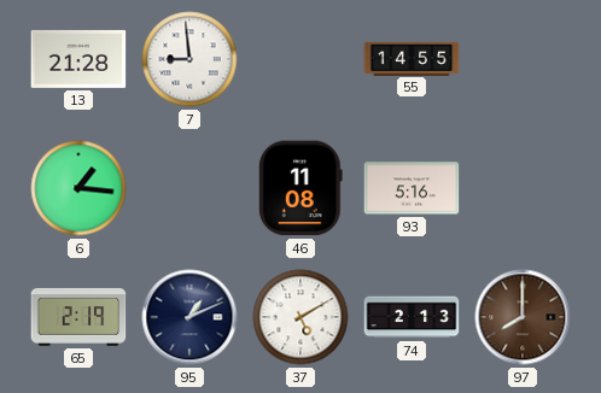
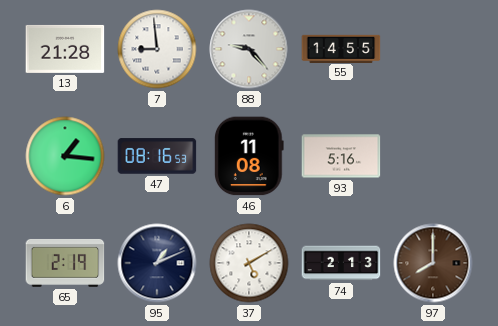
88: none -> 9:23 (249, 49)
47: none -> 08:16 (157, 156)
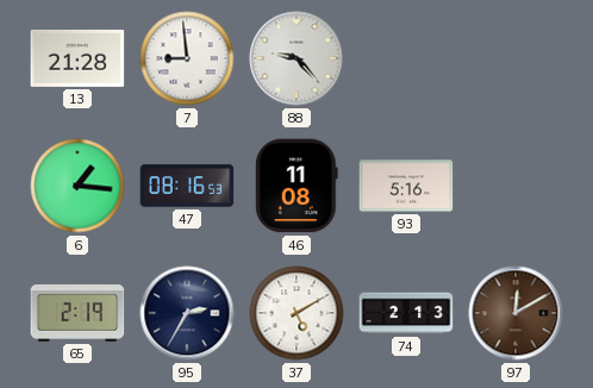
55: 14:55 -> none (341, 48)
95: 1:11 -> 2:35 (187, 313)
97: 8:00 -> 12:10 (516, 313)
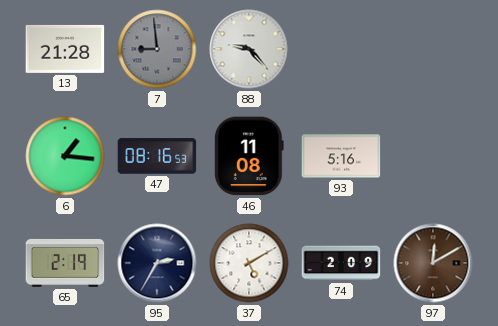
7 dial: white -> grey (157, 49)
74: 2:13 -> 2:09 (341, 263)
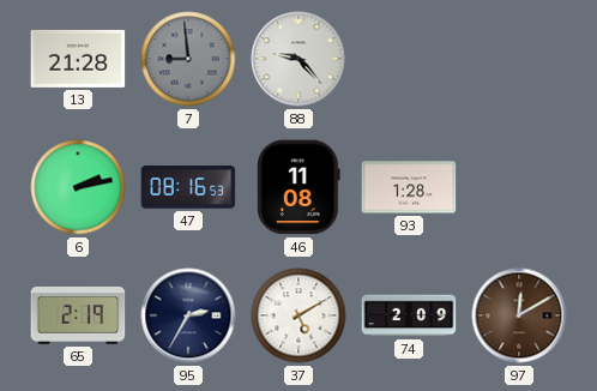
6: 1:16 -> 2:13 (78, 187)
93: 5:16 -> 1:28 (409, 187)
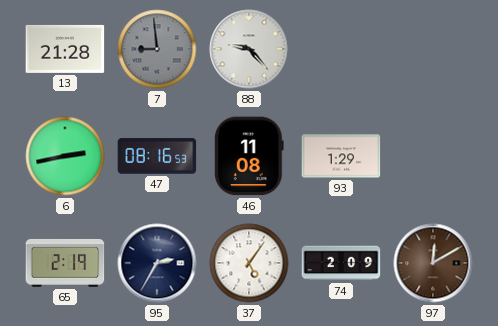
6: 2:13 -> 2:43 (65, 156)
93: 1:28 -> 1:29 (341, 156)
37: 5:10 -> 5:06 (249, 263)
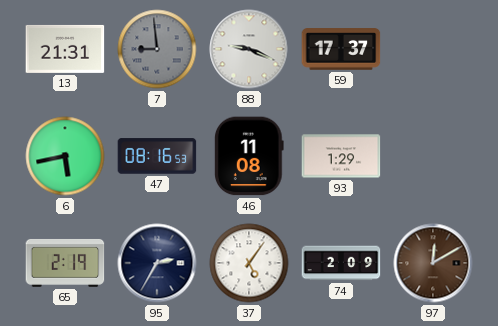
13: 21:28 -> 21:31 (65, 49)
88: 9:23 -> 9:19 (249, 49)
59: none -> 17:37 (341, 49)
6: 2:43 -> 5:43 (65, 156)
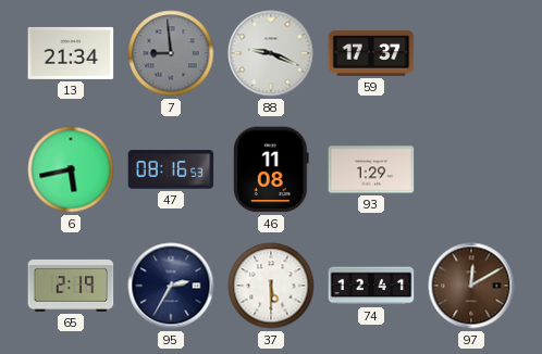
13: 21:31 -> 21:34 (71, 53)
37: 5:06 -> 5:30 (271, 286)
74: 2:09 -> 12:41 (371, 286)
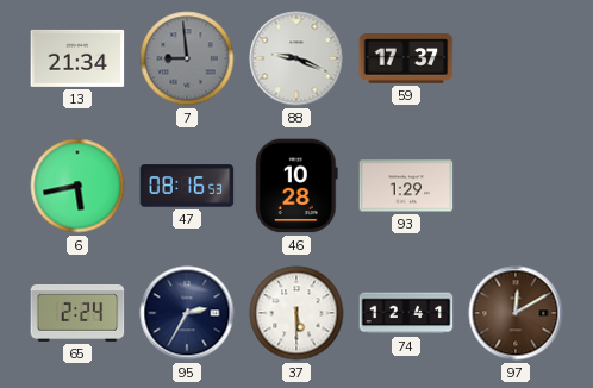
46: 11:08 -> 10:28 (296, 186)
65: 2:19 -> 2:24 (77, 313)
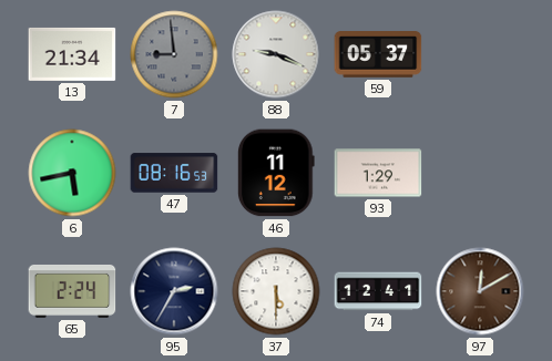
59: 17:37 -> 05:37 (378, 54)
46: 10:28 -> 11:12 (276, 173)
